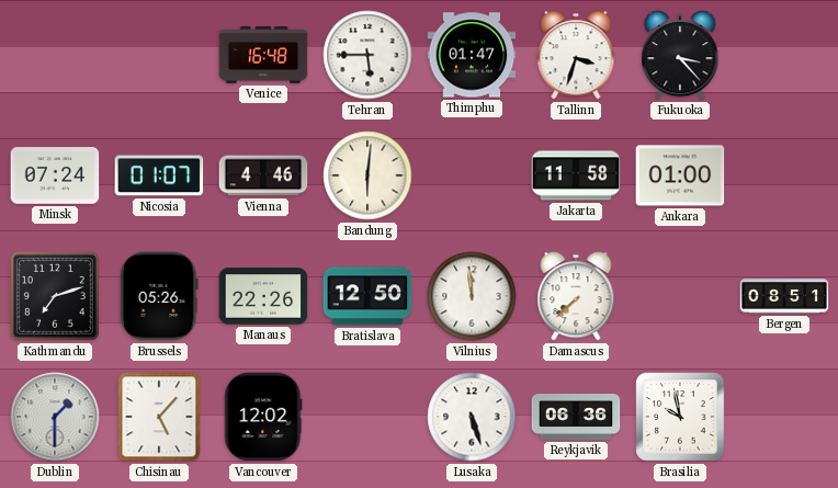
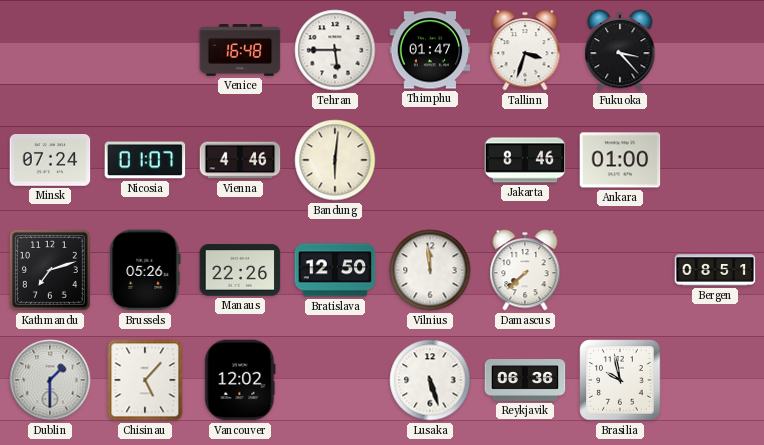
Jakarta: 11:58 -> 8:46 (525, 160)
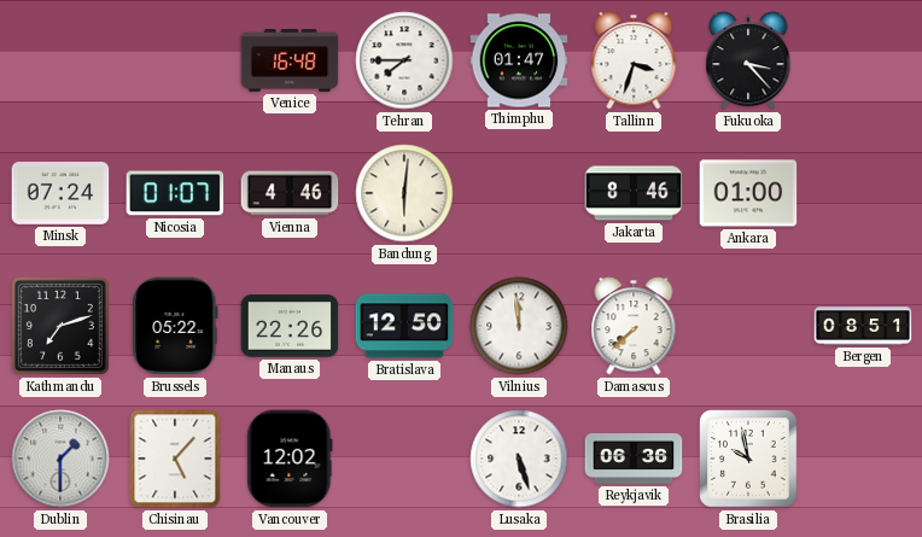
Tehran: 5:45 -> 7:45 (404, 60)
Brussels: 05:26 -> 05:22 (175, 326)
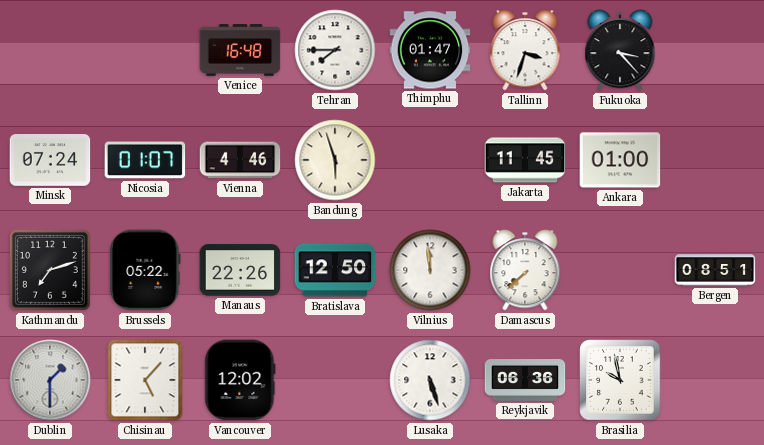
Bandung: 6:01 -> 5:57 (335, 160)
Jakarta: 8:46 -> 11:45 (525, 160)
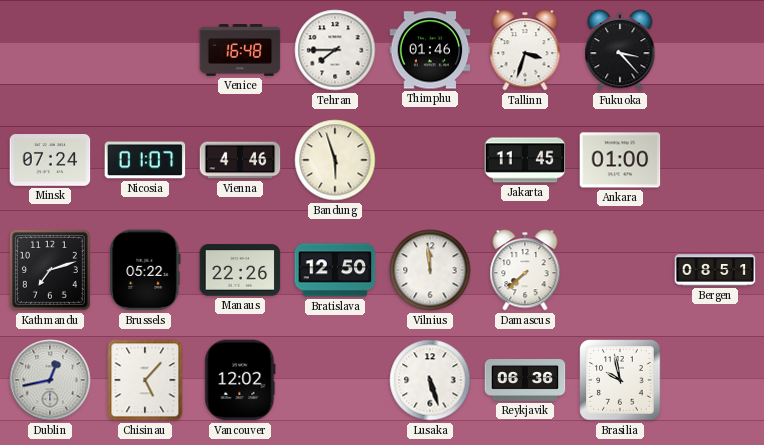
Thimphu: 01:47 -> 01:46 (430, 50)
Dublin: 1:30 -> 12:43 (50, 380)
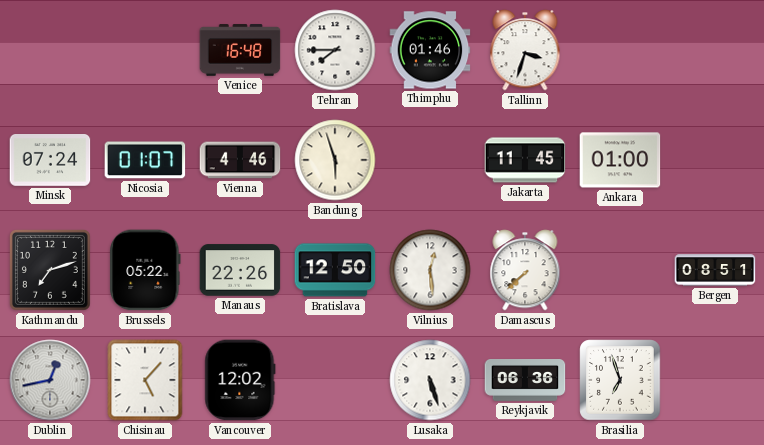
Fukuoka: 3:23 -> none (620, 50)
Vilnius: 11:59 -> 12:29 (430, 270)
Brasilia: 9:58 -> 6:57 (620, 380)
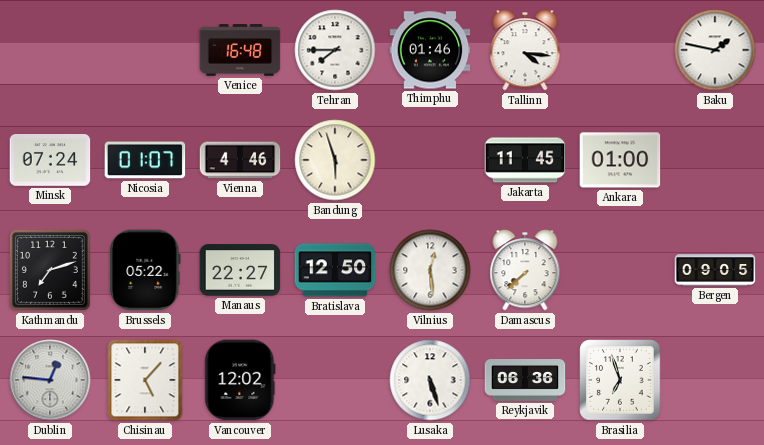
Tallinn: 3:33 -> 4:16 (525, 50)
Baku: none -> 1:47 (715, 50)
Manaus: 22:26 -> 22:27 (240, 270)
Bergen: 08:51 -> 09:05 (715, 270)
Dublin: 12:43 -> 12:46 (50, 380)
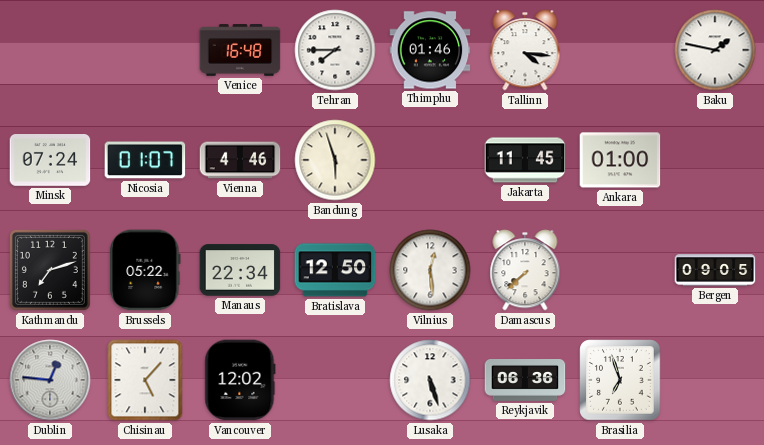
Manaus: 22:27 -> 22:34 (240, 270)
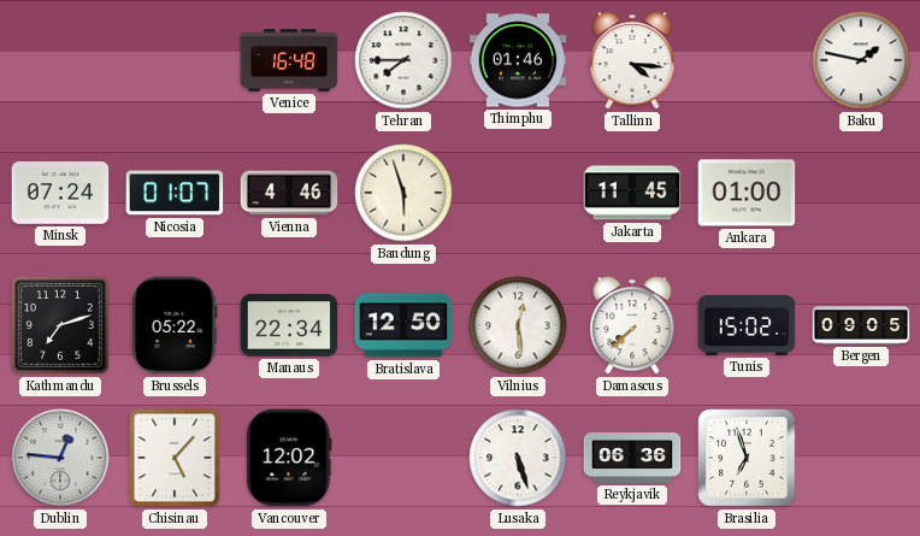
Tunis: none -> 15:02 (747, 325)
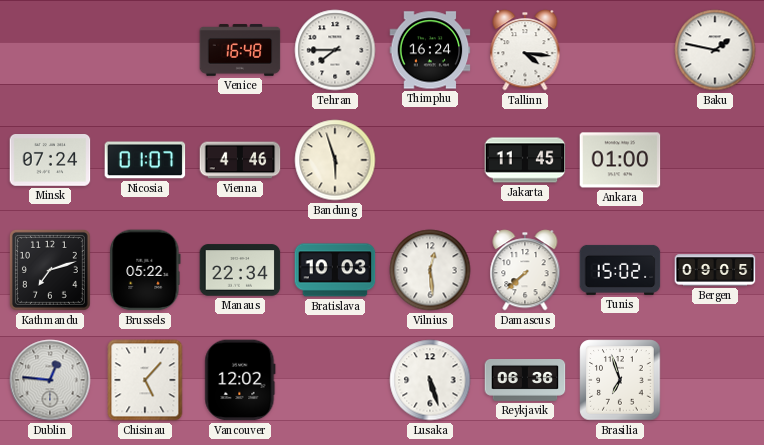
Thimphu: 01:46 -> 16:24 (430, 50)
Bratislava: 12:50 -> 10:03 (335, 270)
